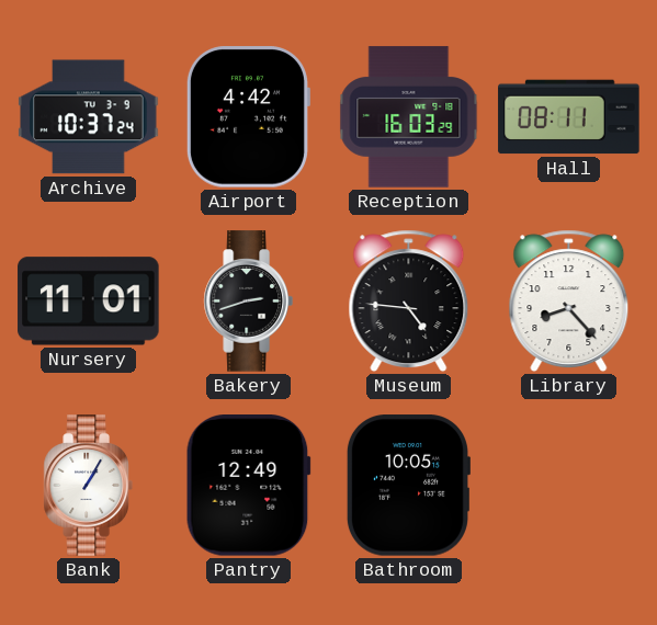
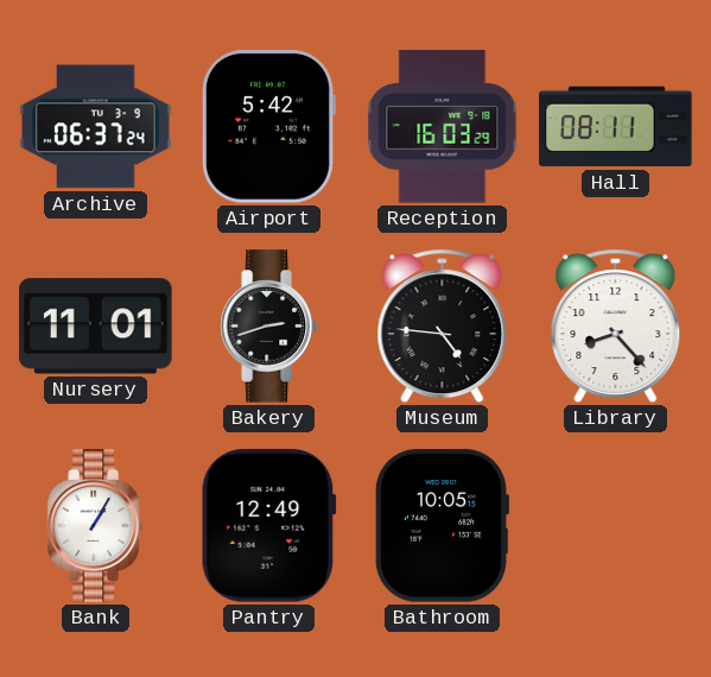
Archive: 10:37 -> 06:37 (96, 127)
Airport: 4:42 -> 5:42 (268, 127)
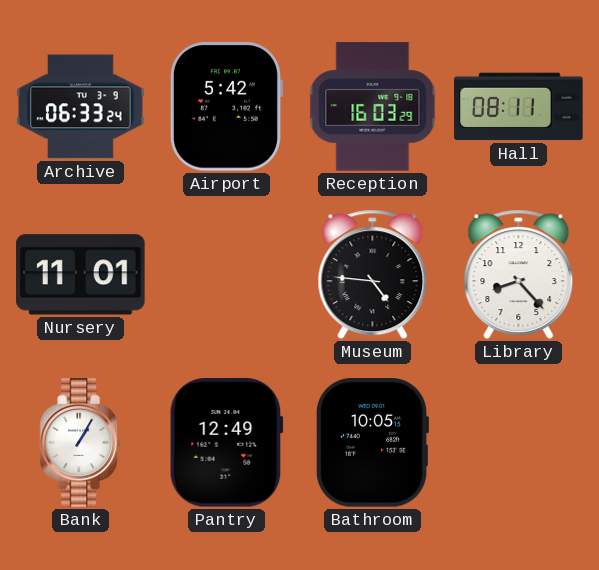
Archive: 06:37 -> 06:33 (81, 107)
Bakery: 2:42 -> none (268, 327)
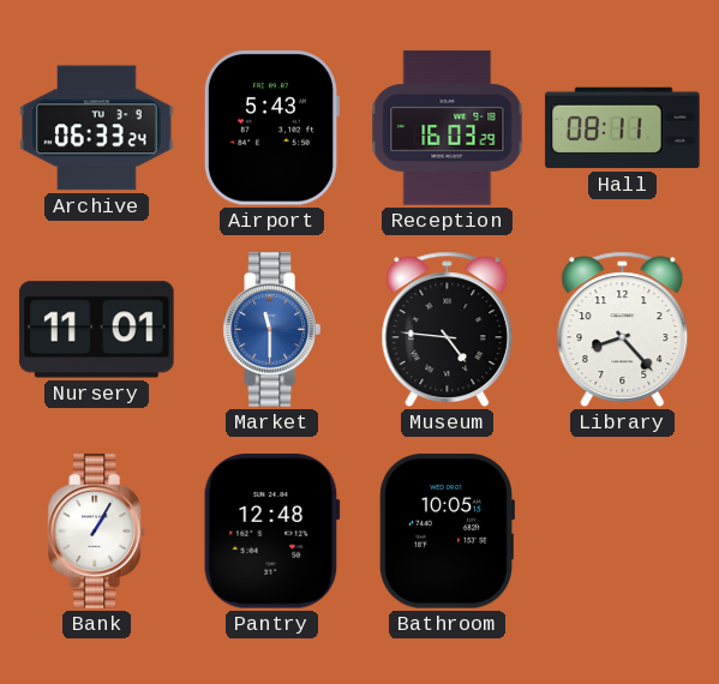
Airport: 5:42 -> 5:43 (271, 128)
Market: none -> 11:30 (271, 330)
Pantry: 12:49 -> 12:48 (271, 532)
